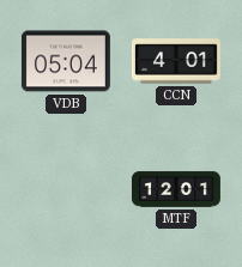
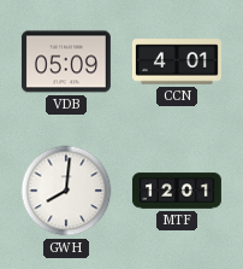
VDB: 05:04 -> 05:09 (66, 62)
GWH: none -> 8:01 (66, 191)
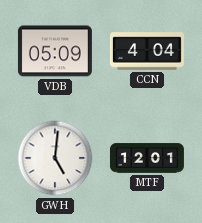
CCN: 4:01 -> 4:04 (147, 51)
GWH: 8:01 -> 5:01 (55, 158)
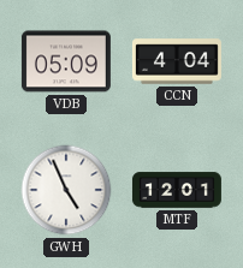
GWH: 5:01 -> 4:56 (66, 190)
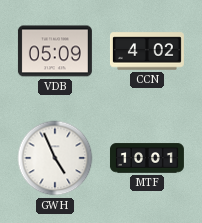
CCN: 4:04 -> 4:02 (147, 51)
MTF: 12:01 -> 10:01 (147, 158)
